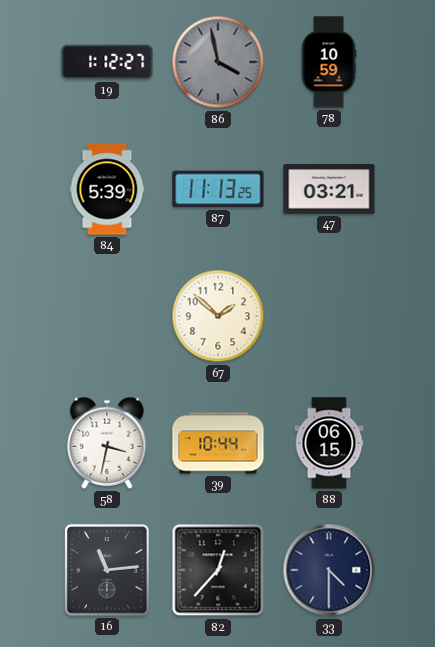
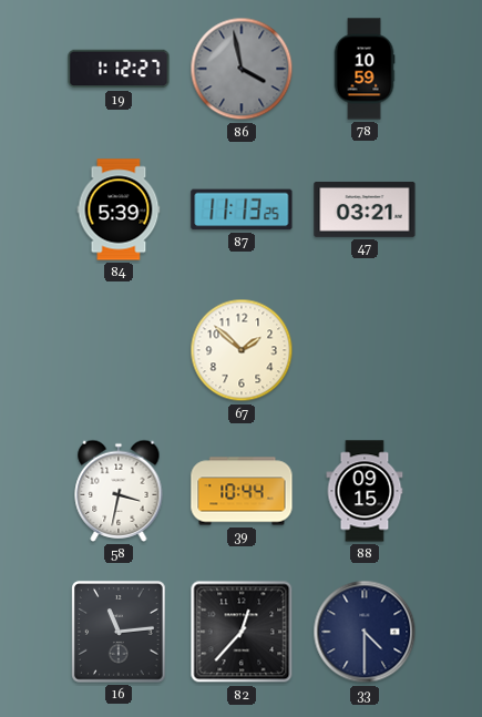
88: 06:15 -> 09:15 (365, 491)
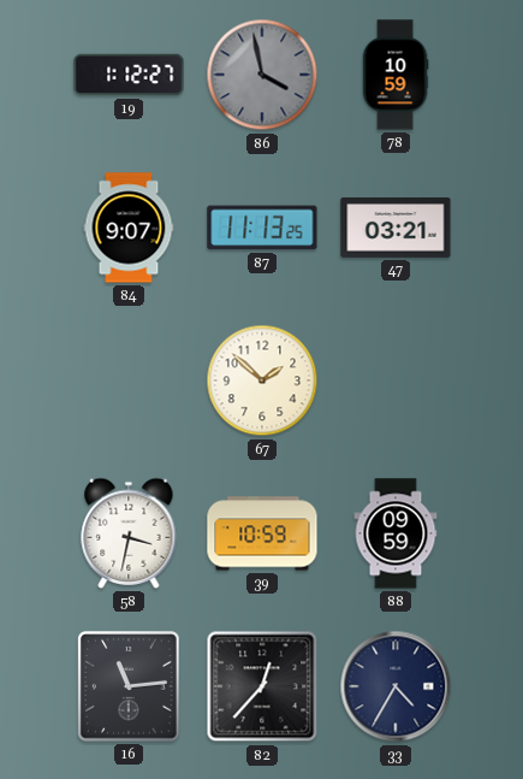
84: 5:39 -> 9:07 (129, 228)
39: 10:44 -> 10:59 (262, 533)
88: 09:15 -> 09:59 (396, 533)
33: 4:30 -> 4:35 (396, 686)
